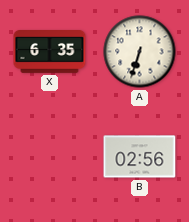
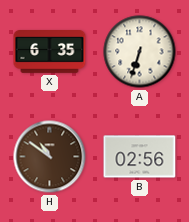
H: none -> 10:51 (50, 157)
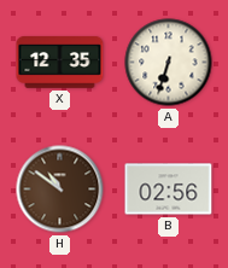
X: 6:35 -> 12:35 (60, 63)
